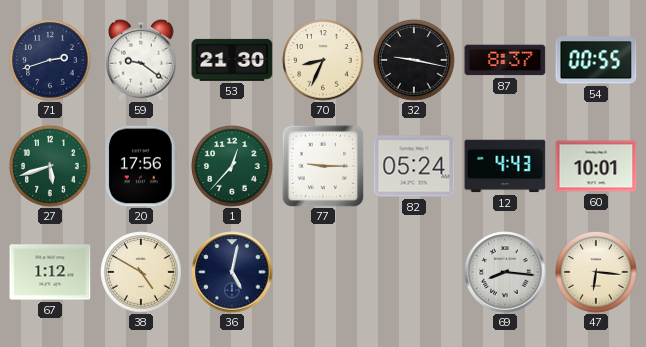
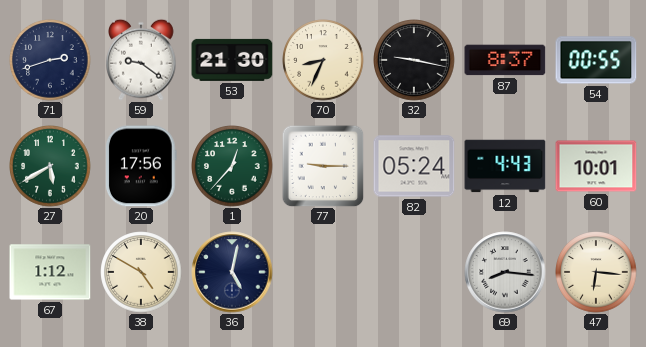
27: 5:42 -> 5:40 (50, 166)
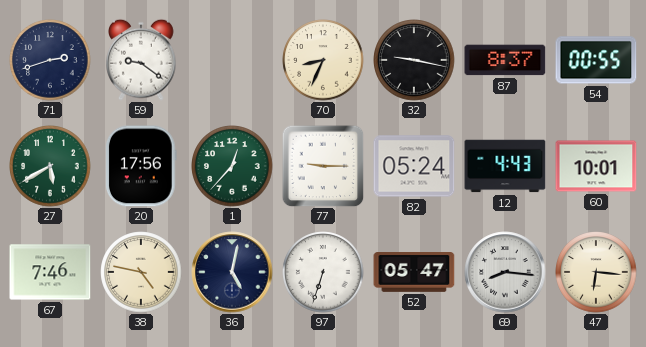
53: 21:30 -> none (232, 60)
67: 1:12 -> 7:46 (50, 272)
38: 4:50 -> 4:47 (141, 272)
97: none -> 6:33 (323, 272)
52: none -> 05:47 (414, 273)
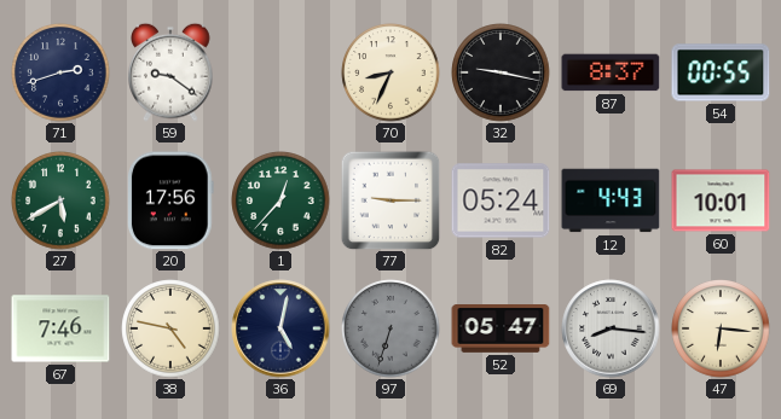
97 dial: white -> grey (390, 328)
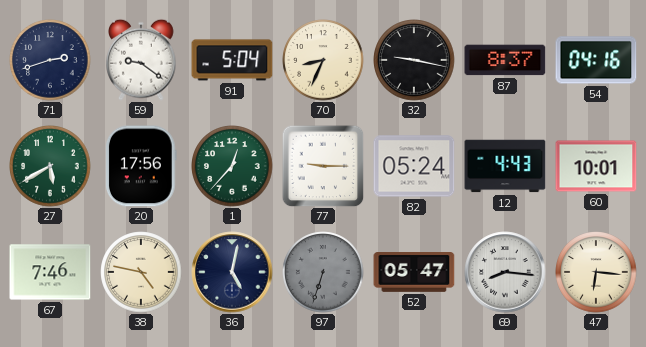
91: none -> 5:04 (232, 60)
54: 00:55 -> 04:16 (596, 60)
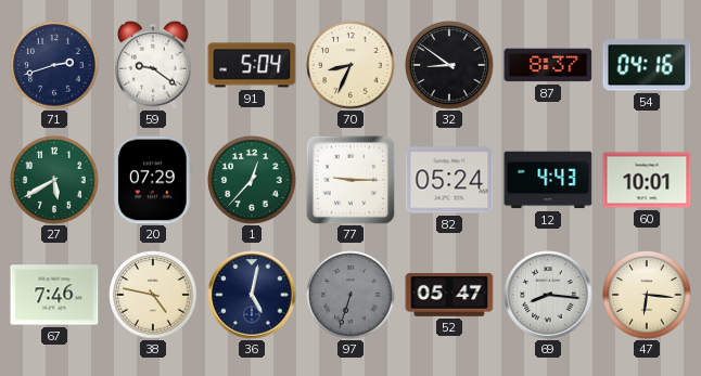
32: 9:17 -> 8:51 (449, 65)
20: 17:56 -> 07:29 (153, 180)
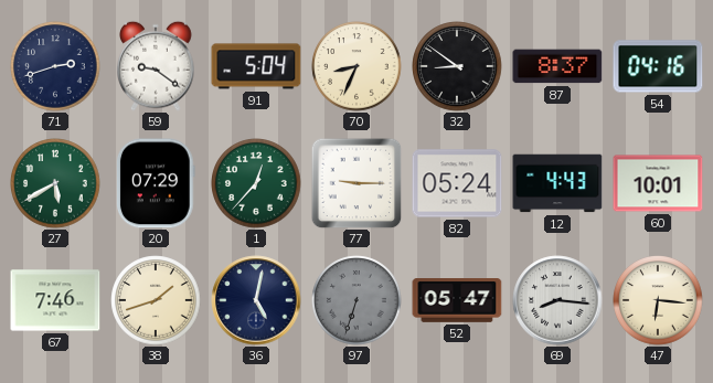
38: 4:47 -> 1:42 (156, 300)
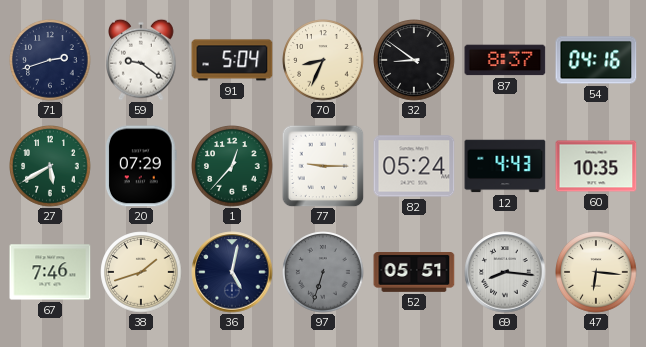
60: 10:01 -> 10:35 (596, 166)
52: 05:47 -> 05:51 (414, 273)
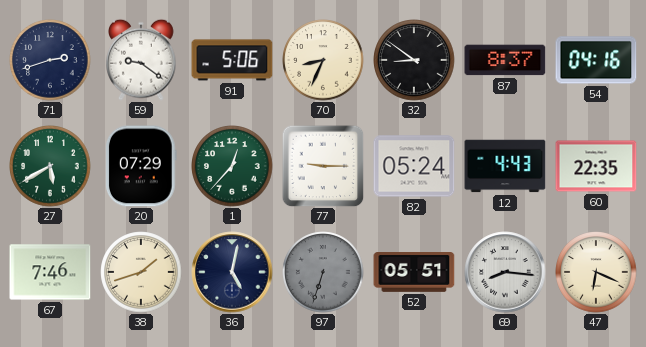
91: 5:04 -> 5:06 (232, 60)
60: 10:35 -> 22:35 (596, 166)
47: 6:16 -> 6:19 (596, 272)
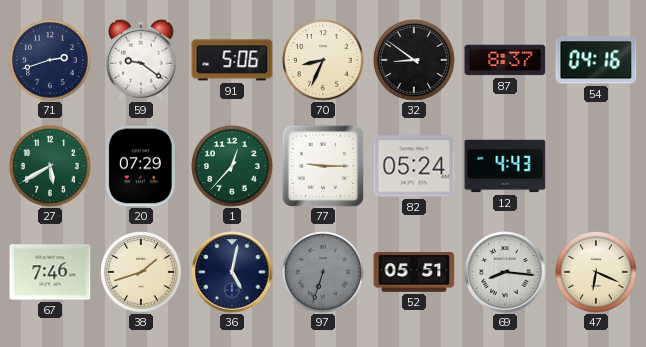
60: 22:35 -> none (596, 166)
